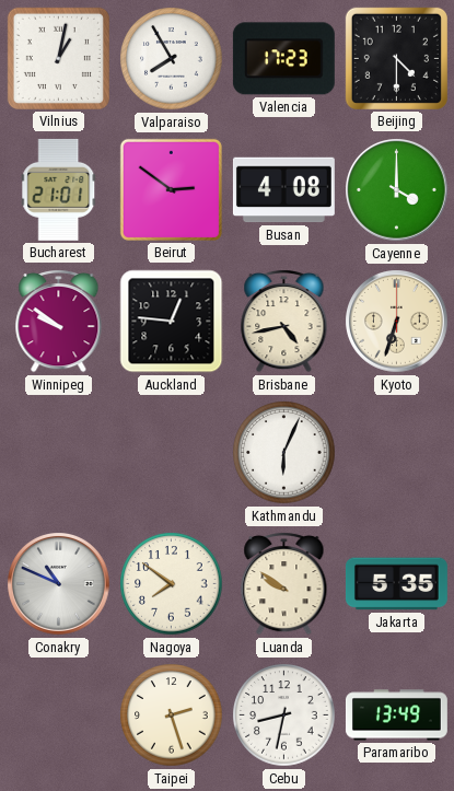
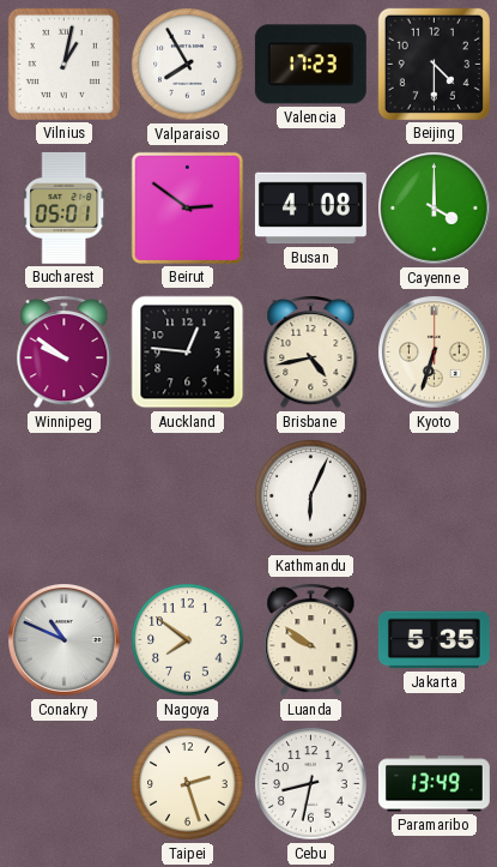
Bucharest: 21:01 -> 05:01 (65, 207)
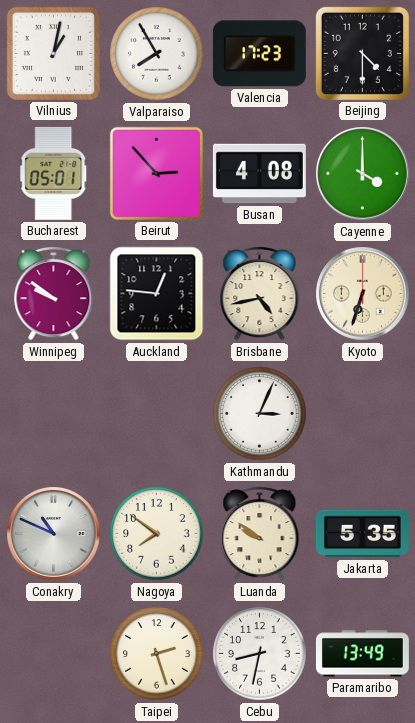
Beirut: 2:51 -> 2:53 (156, 173)
Kathmandu: 6:04 -> 3:04 (260, 414)
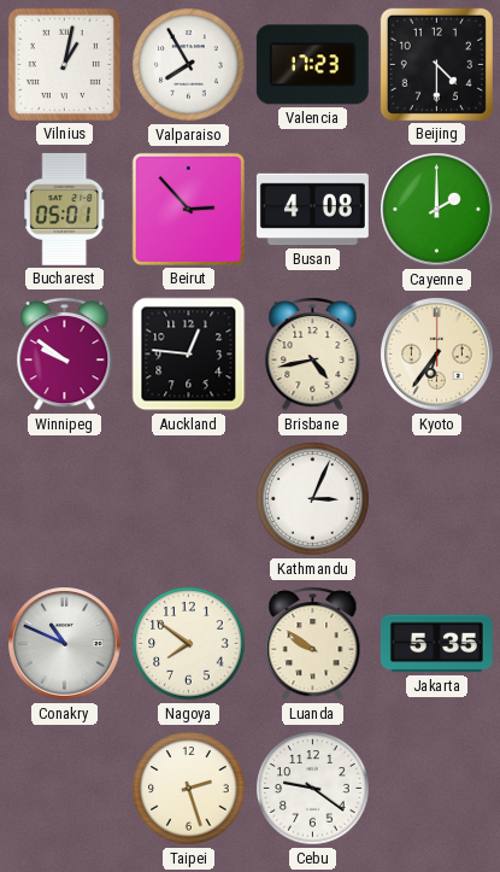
Cayenne: 4:00 -> 2:00 (437, 210)
Kyoto: 6:33 -> 6:36 (437, 355)
Cebu: 8:32 -> 9:21 (313, 789)
Paramaribo: 13:49 -> none (362, 654)
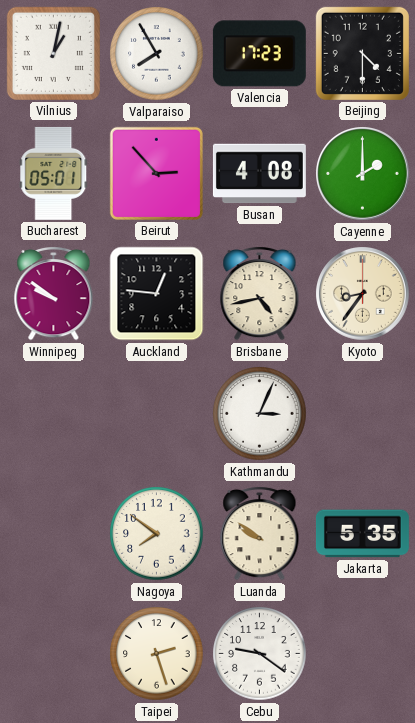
Kyoto: 6:36 -> 8:36 (363, 294)
Conakry: 10:49 -> none (65, 644)
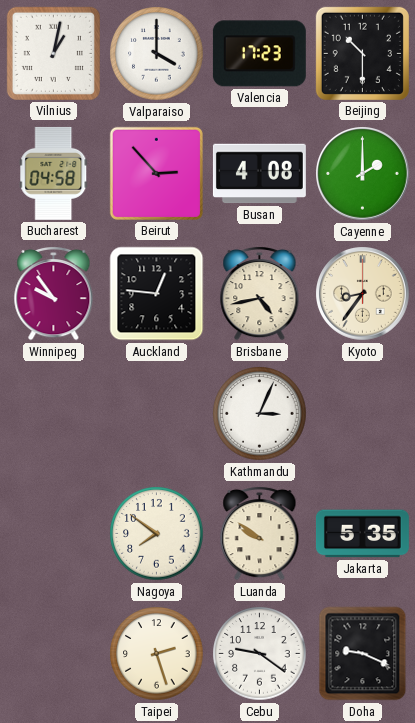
Valparaiso: 7:55 -> 4:00 (157, 54)
Beijing: 4:30 -> 10:30 (362, 53)
Bucharest: 05:01 -> 04:58 (54, 173)
Winnipeg: 9:51 -> 9:54 (54, 293)
Doha: none -> 9:19 (363, 654)
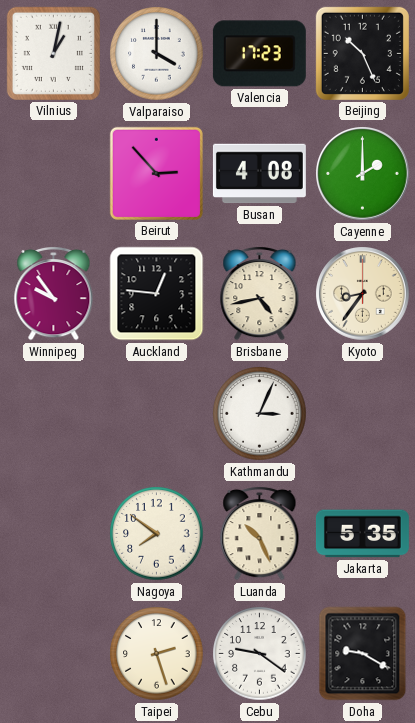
Beijing: 10:30 -> 10:26 (362, 53)
Bucharest: 04:58 -> none (54, 173)
Luanda: 9:51 -> 10:26 (260, 533)
Doha: 9:19 -> 9:20 (363, 654)
